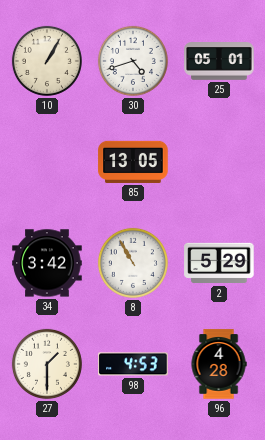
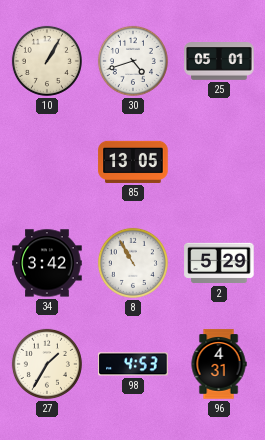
27: 1:30 -> 1:35 (47, 364)
96: 4:28 -> 4:31 (219, 364)
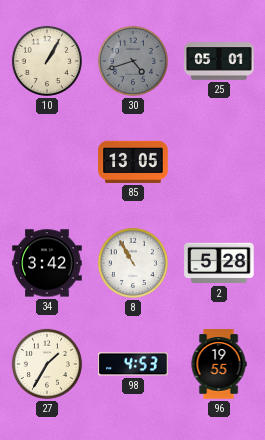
30 dial: white -> grey (133, 61)
2: 5:29 -> 5:28 (219, 263)
96: 4:31 -> 19:55 (219, 364)
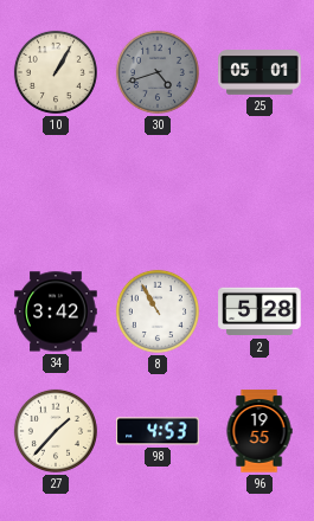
85: 13:05 -> none (133, 162)
27: 1:35 -> 1:37 (56, 431)
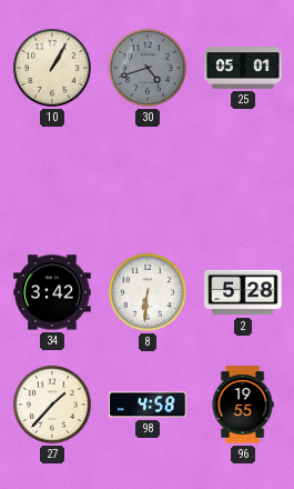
8: 10:55 -> 6:31 (148, 292)
98: 4:53 -> 4:58 (148, 405)
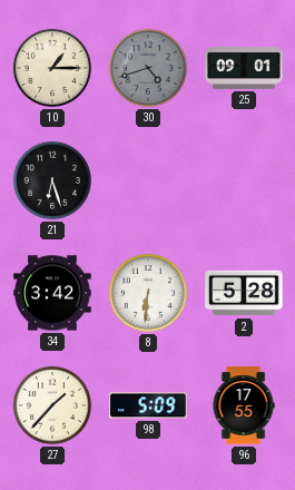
10: 1:05 -> 1:15 (52, 68)
25: 05:01 -> 09:01 (244, 68)
21: none -> 6:27 (52, 180)
98: 4:58 -> 5:09 (148, 405)
96: 19:55 -> 17:55 (244, 405)
